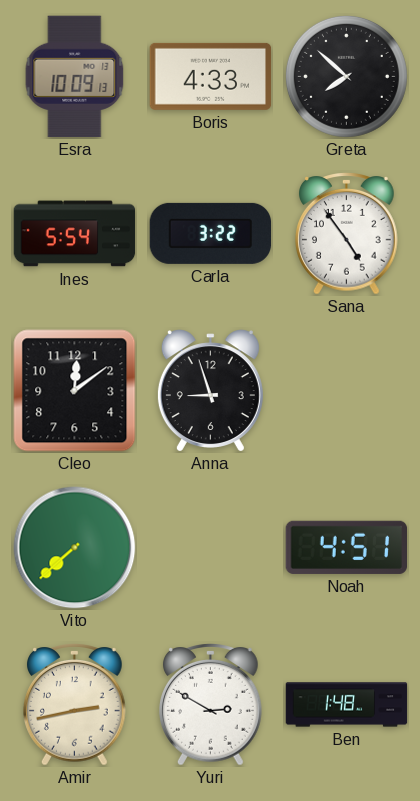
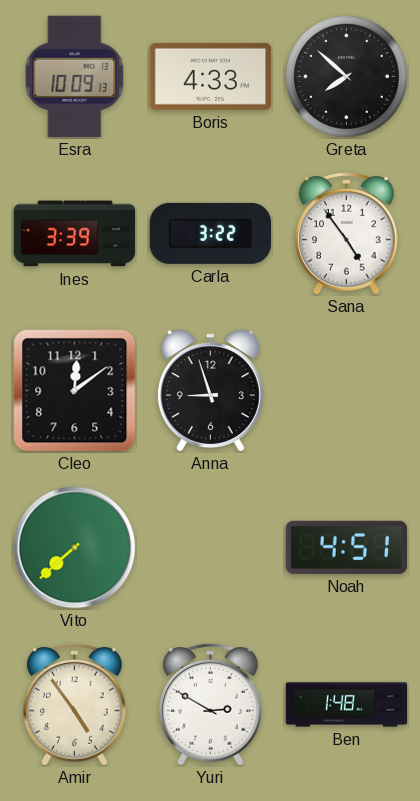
Ines: 5:54 -> 3:39 (75, 234)
Amir: 2:43 -> 4:54 (75, 705)
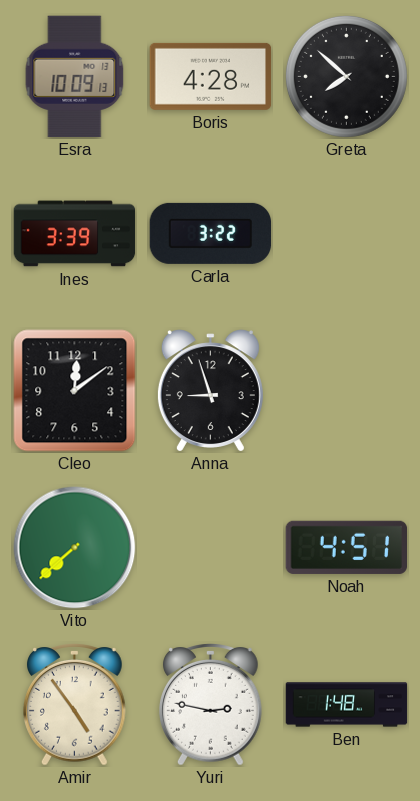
Boris: 4:33 -> 4:28 (211, 76)
Sana: 4:54 -> none (347, 234)
Yuri: 2:50 -> 2:47 (211, 705)
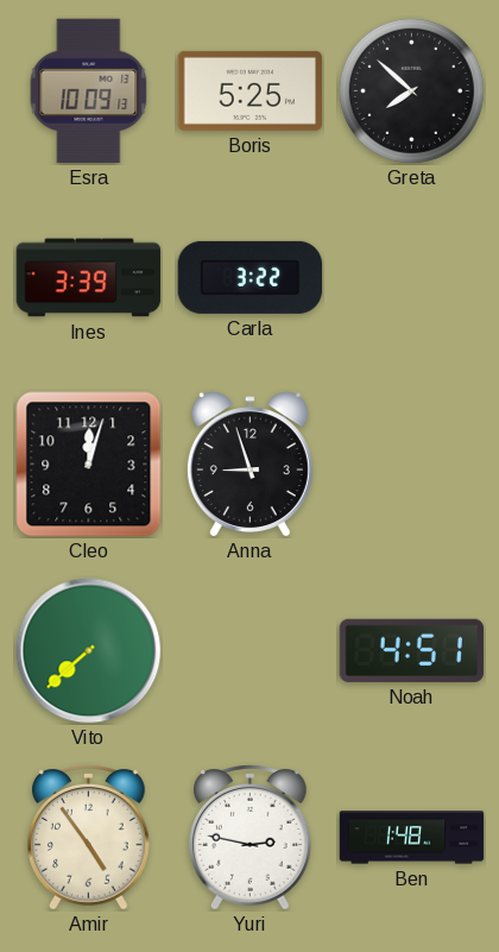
Boris: 4:28 -> 5:25 (251, 90)
Cleo: 12:09 -> 12:03 (89, 465)
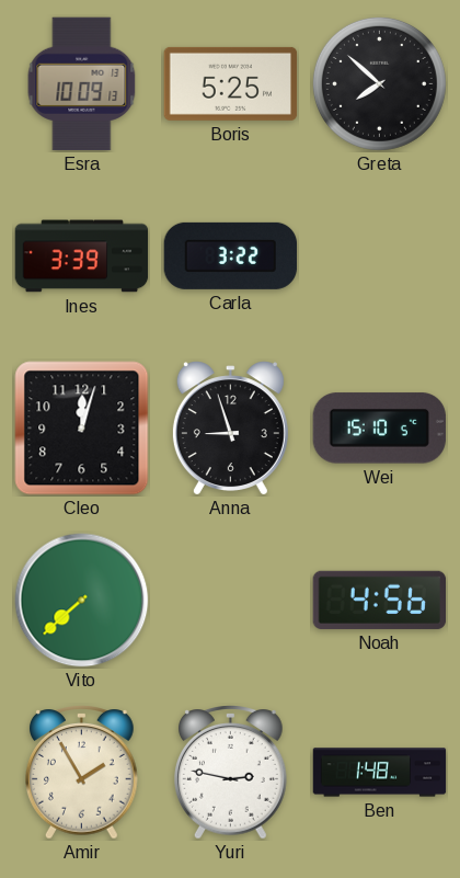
Wei: none -> 15:10 (379, 429)
Noah: 4:51 -> 4:56 (380, 600)
Amir: 4:54 -> 1:55 (82, 773)
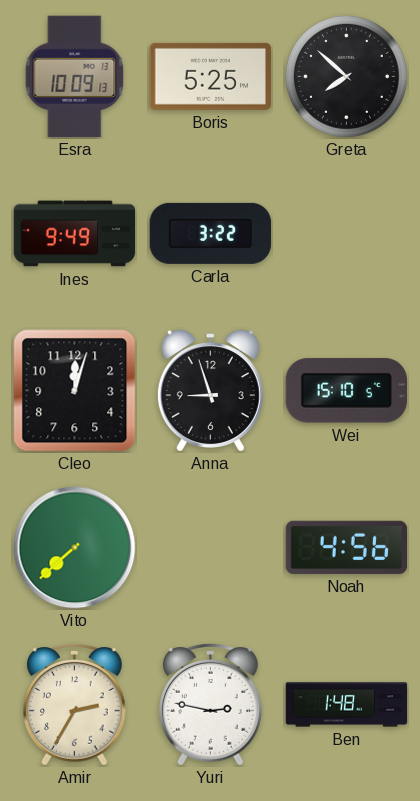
Ines: 3:39 -> 9:49 (75, 234)
Amir: 1:55 -> 2:35 (75, 705)
